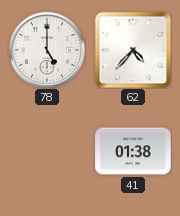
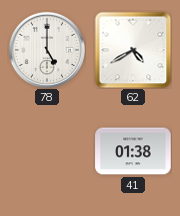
62: 4:37 -> 4:40 (133, 50)
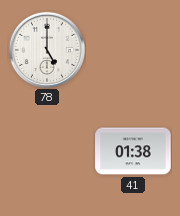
62: 4:40 -> none (133, 50)
